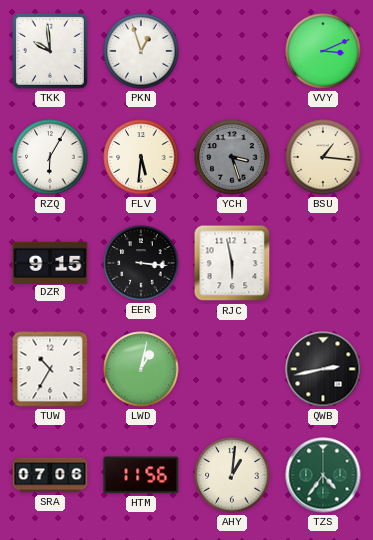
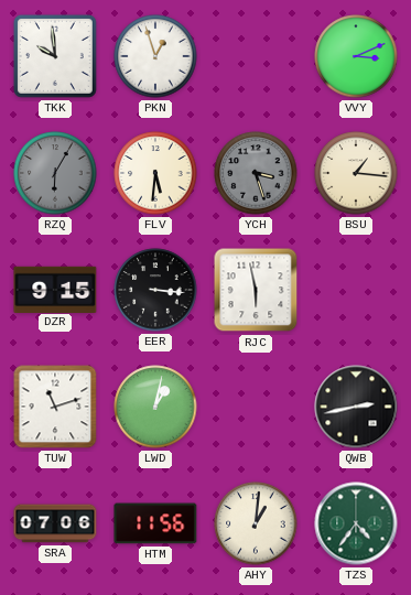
RZQ dial: white -> grey (55, 173)
TUW: 10:35 -> 11:12 (55, 407)
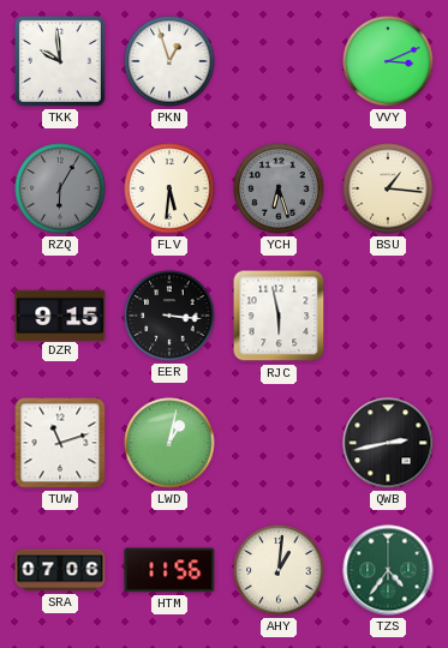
YCH: 3:27 -> 6:27 (279, 188)
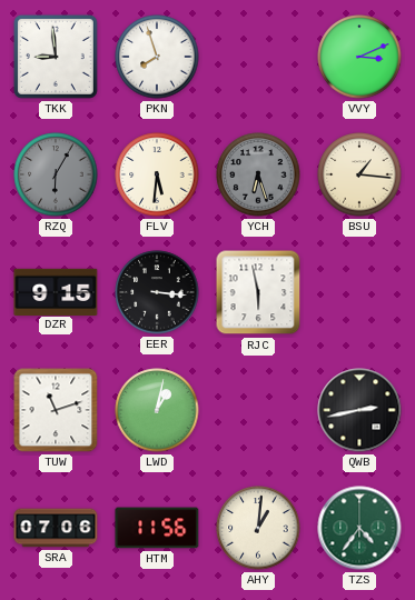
TKK: 9:59 -> 8:59 (56, 57)
PKN: 12:57 -> 7:57 (157, 57)
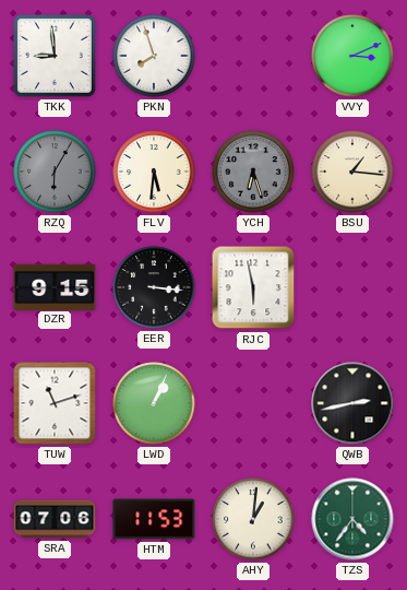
LWD: 1:02 -> 1:04 (154, 403)
HTM: 11:56 -> 11:53 (154, 519)
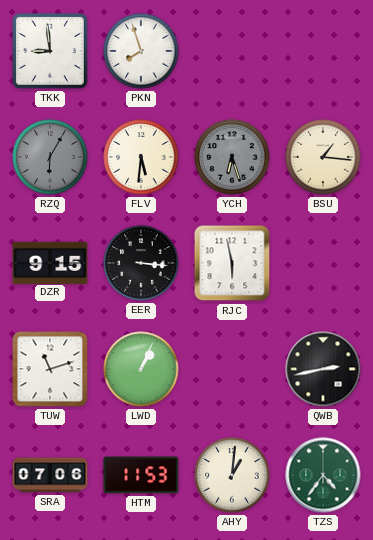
VVY: 3:11 -> none (352, 56)
